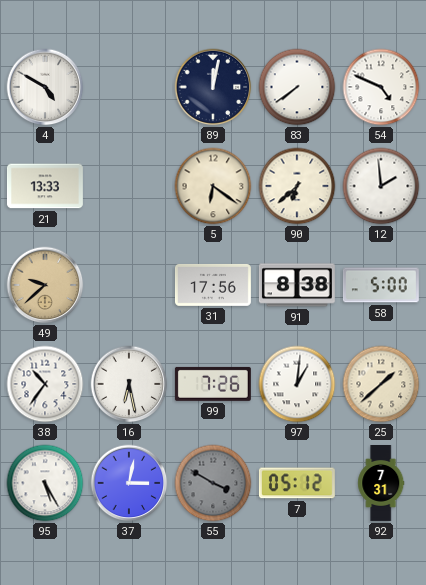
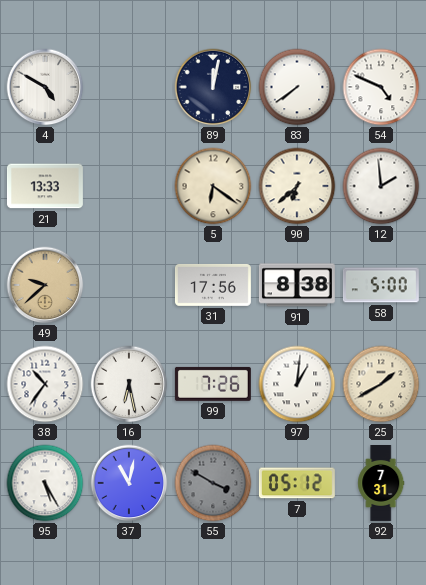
25: 1:38 -> 1:40 (381, 384)
37: 3:02 -> 11:02 (129, 483)
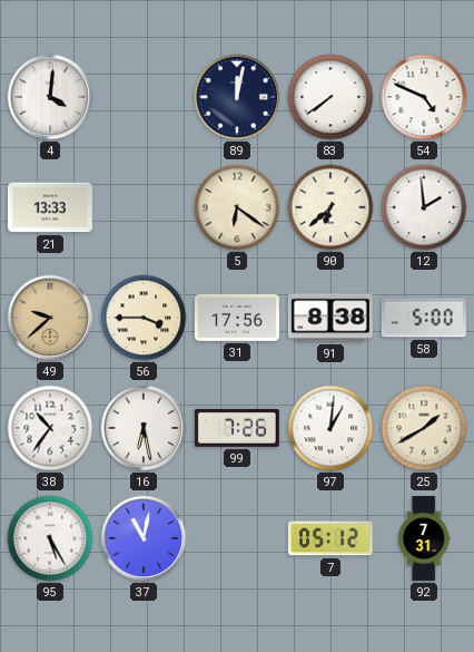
4: 4:50 -> 4:01 (50, 97)
56: none -> 3:45 (144, 318)
55: 3:50 -> none (213, 483)
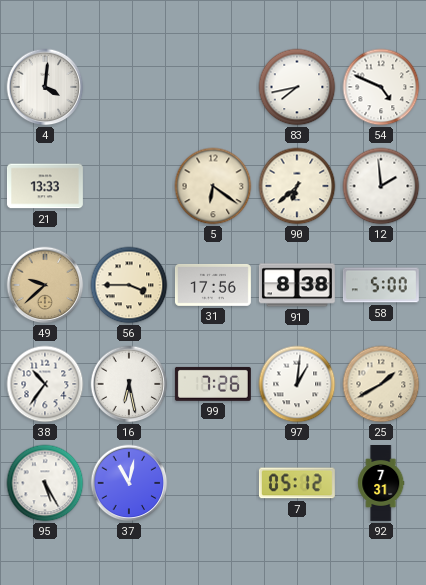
89: 12:02 -> none (237, 97)
83: 7:39 -> 7:43 (297, 87)
